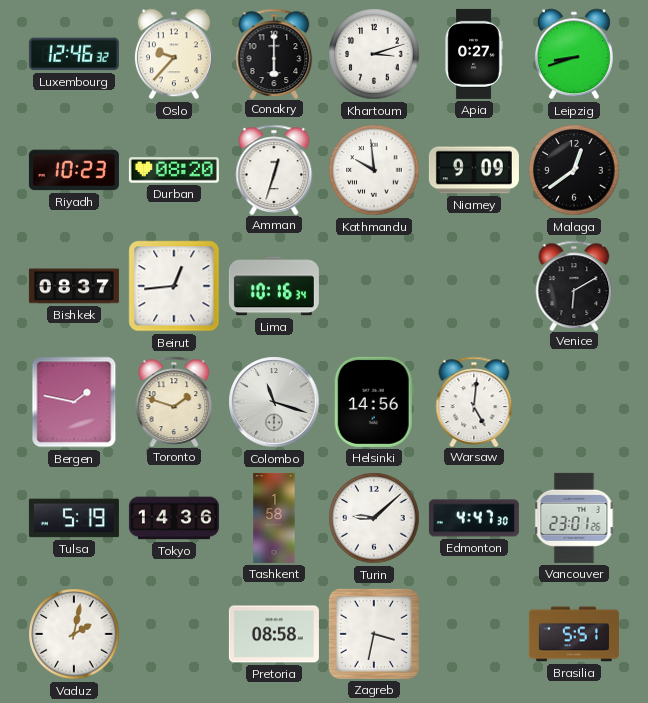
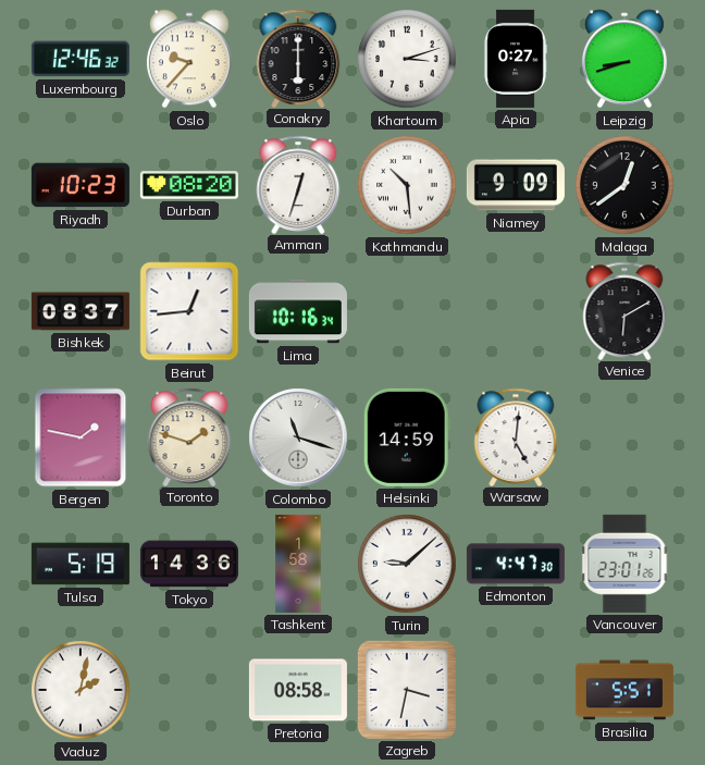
Kathmandu: 9:59 -> 10:29 (407, 185)
Helsinki: 14:56 -> 14:59 (407, 437)
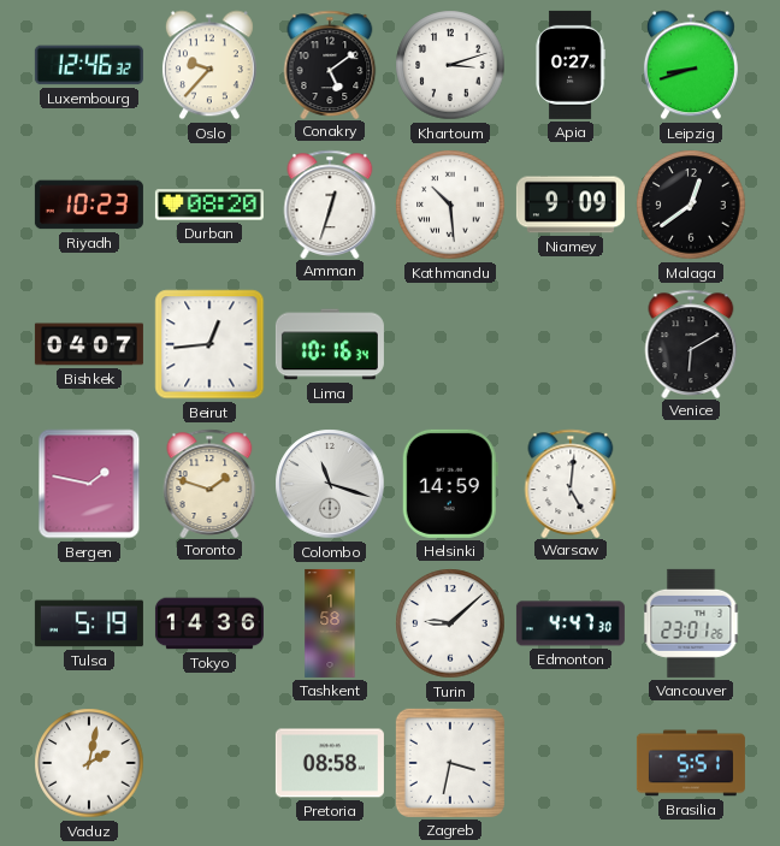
Conakry: 6:00 -> 5:09 (330, 64)
Bishkek: 08:37 -> 04:07 (89, 344)
